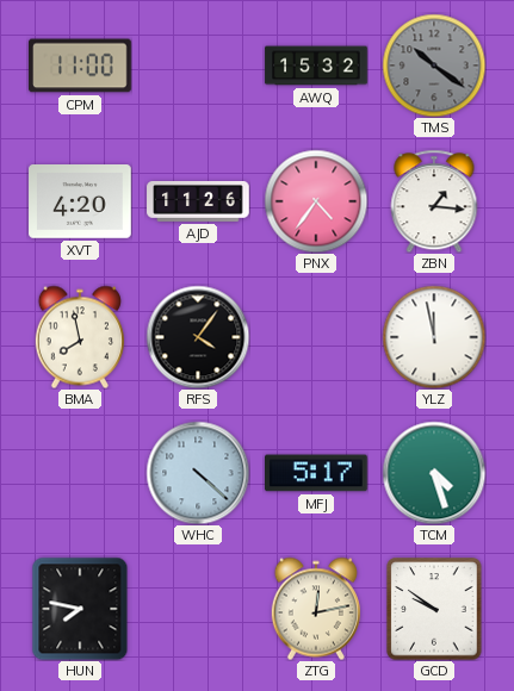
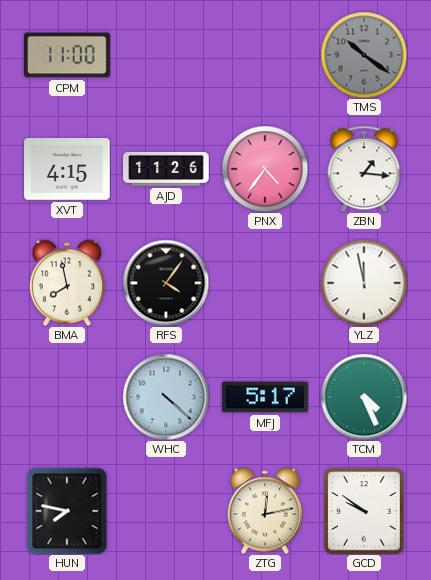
AWQ: 15:32 -> none (316, 66)
XVT: 4:20 -> 4:15 (67, 170)
TCM: 4:27 -> 4:26 (364, 397)
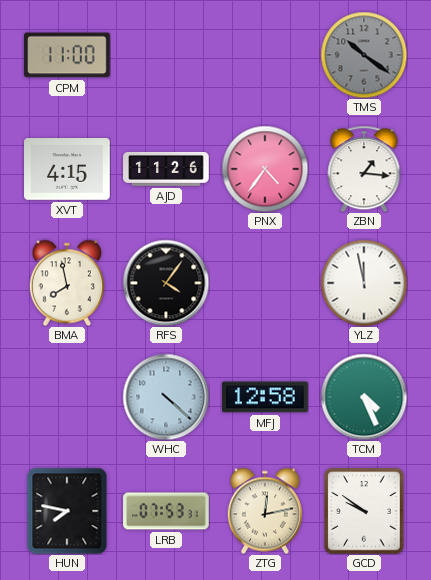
MFJ: 5:17 -> 12:58 (266, 397)
LRB: none -> 07:53 (166, 511)
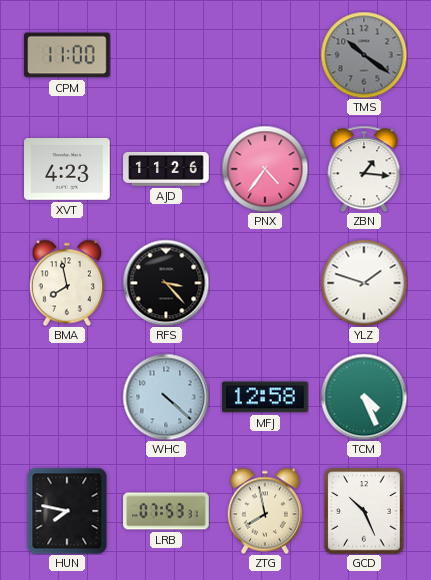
XVT: 4:15 -> 4:23 (67, 170)
RFS: 4:06 -> 3:23 (166, 283)
YLZ: 11:58 -> 1:48 (364, 283)
ZTG: 12:13 -> 7:58 (265, 511)
GCD: 9:51 -> 10:26 (364, 511)
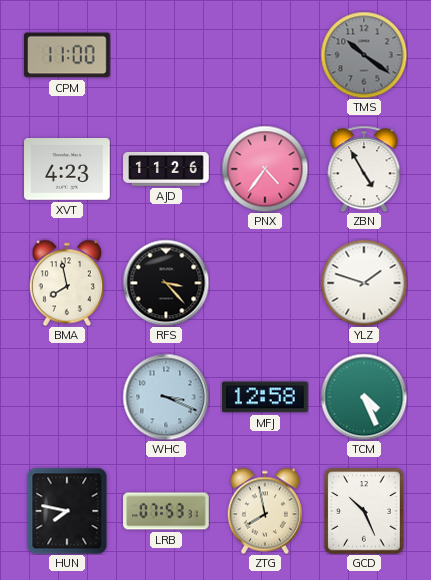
ZBN: 1:16 -> 4:55 (364, 169)
WHC: 4:22 -> 3:19 (166, 397)
